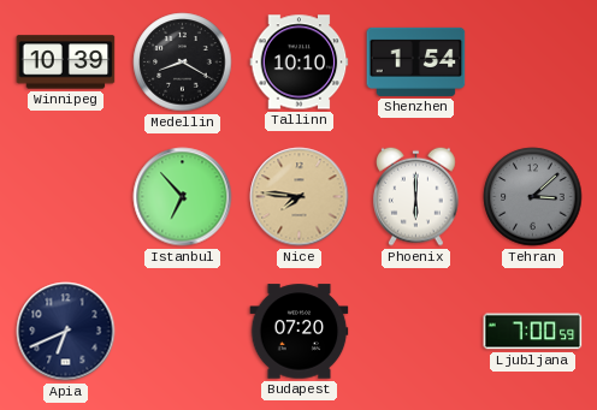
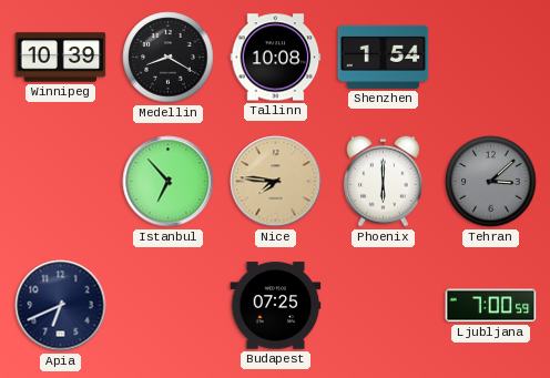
Tallinn: 10:10 -> 10:08 (276, 58)
Budapest: 07:20 -> 07:25 (276, 306)
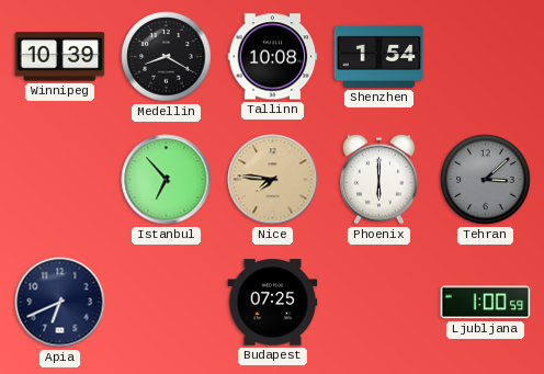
Ljubljana: 7:00 -> 1:00 (486, 303)
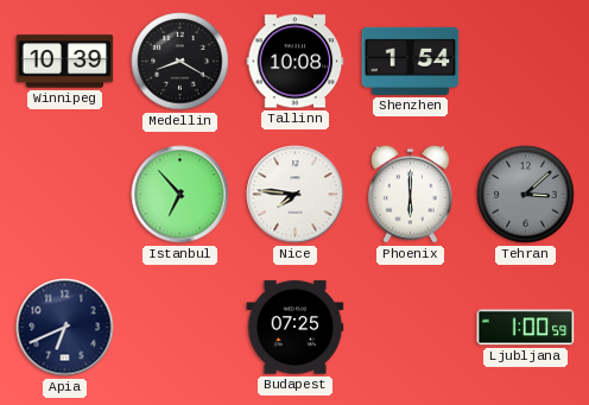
Nice dial: champagne -> white (296, 195)
